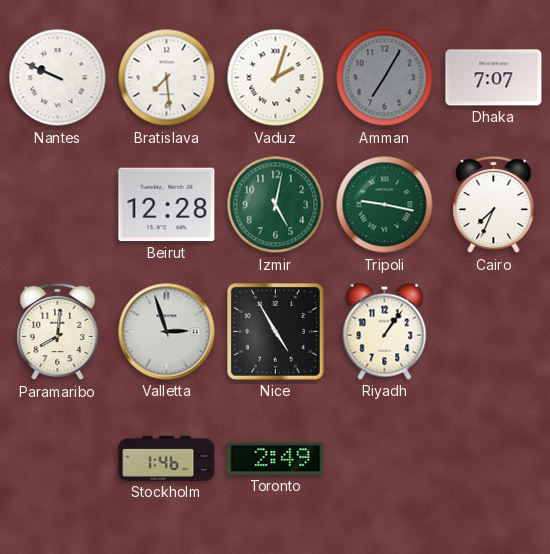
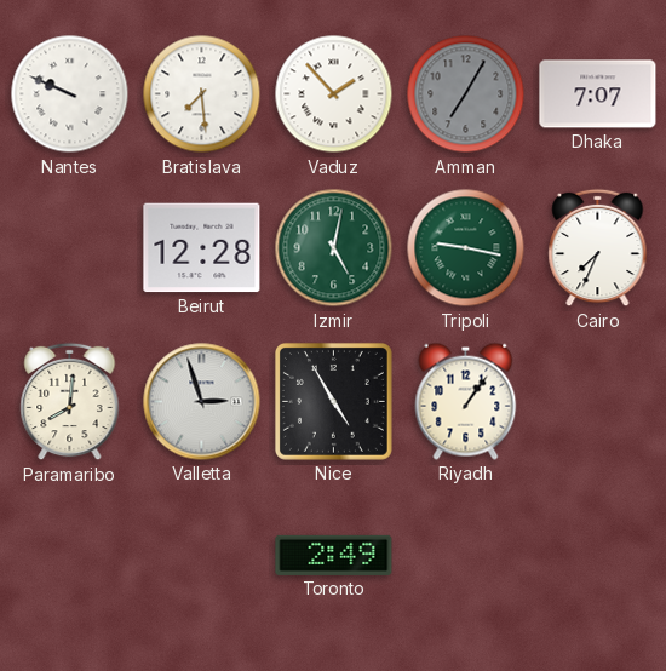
Vaduz: 2:03 -> 1:53 (334, 94)
Stockholm: 1:46 -> none (167, 458)
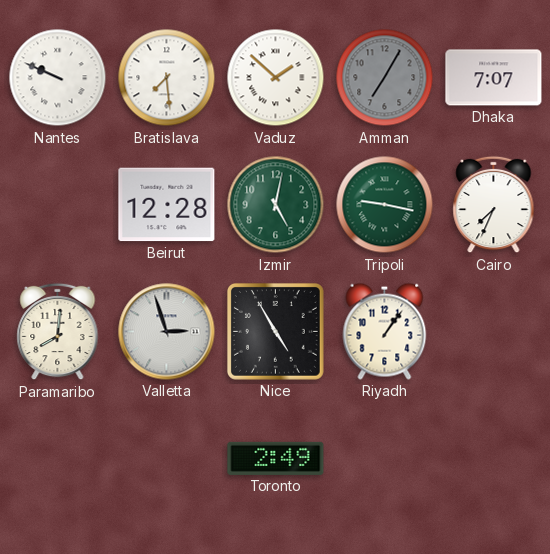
Vaduz: 1:53 -> 1:52 (276, 78)
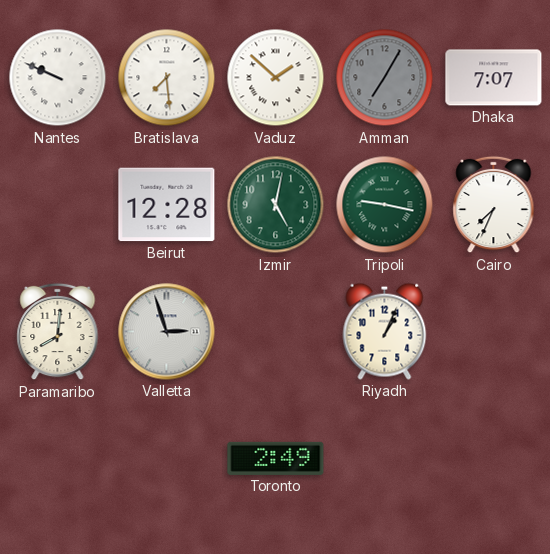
Nice: 4:55 -> none (275, 331)
Riyadh: 1:06 -> 1:04 (385, 331)
